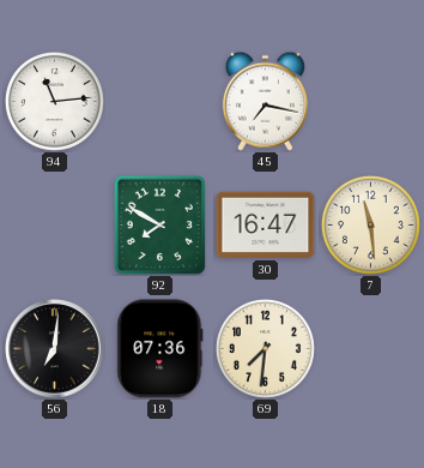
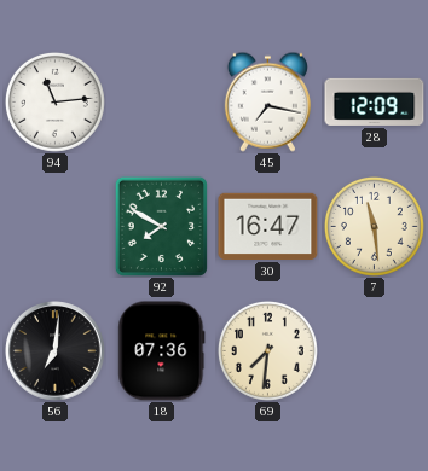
28: none -> 12:09 (375, 101)
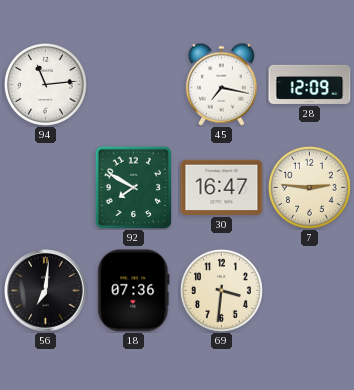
7: 11:29 -> 2:46 (309, 187)
69: 7:31 -> 3:31 (221, 290)
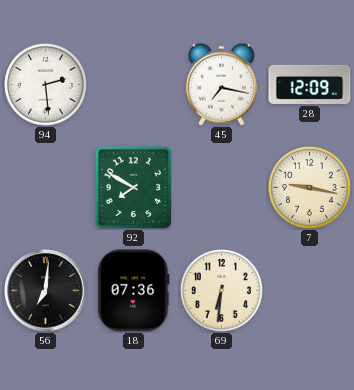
94: 11:14 -> 2:29 (45, 84)
30: 16:47 -> none (222, 187)
7: 2:46 -> 9:17 (309, 187)
69: 3:31 -> 6:31 (221, 290)
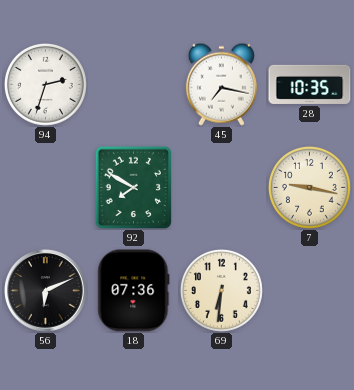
94: 2:29 -> 2:33 (45, 84)
28: 12:09 -> 10:35 (310, 84)
56: 7:01 -> 6:11 (46, 291)
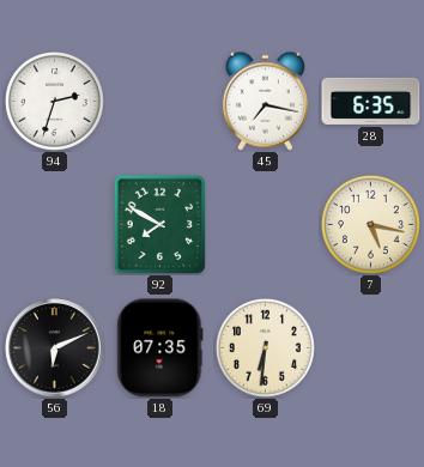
28: 10:35 -> 6:35 (371, 101)
7: 9:17 -> 5:17 (370, 224)
18: 07:36 -> 07:35 (160, 348)
